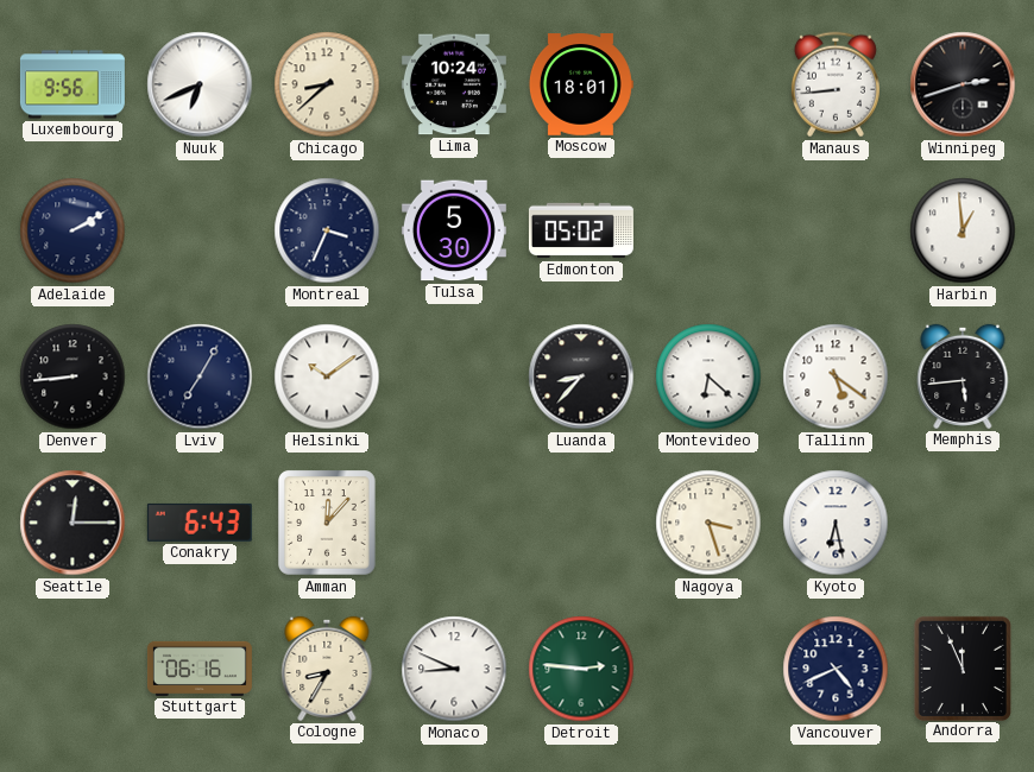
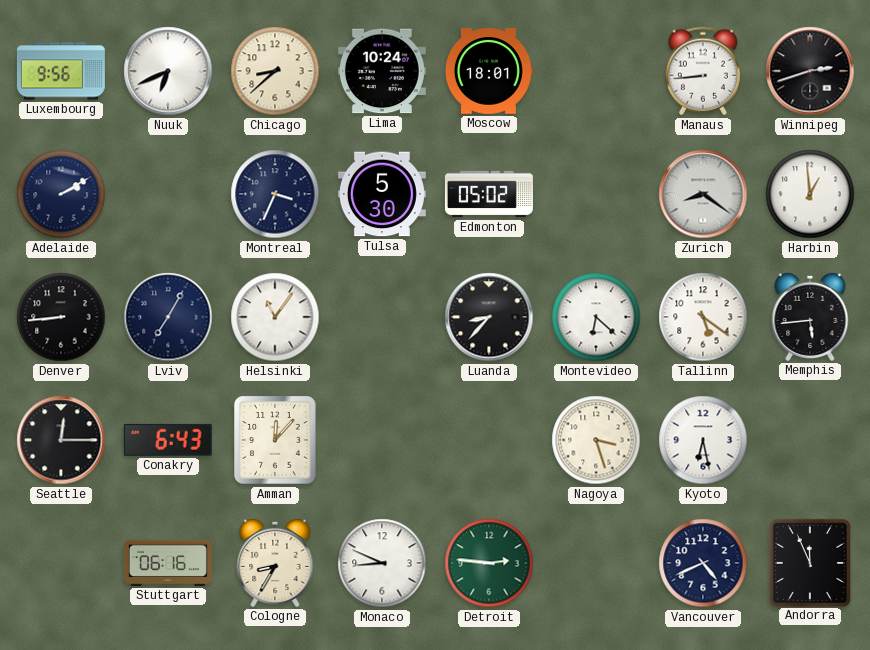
Zurich: none -> 8:21 (703, 194)
Helsinki: 10:09 -> 11:06 (275, 317)
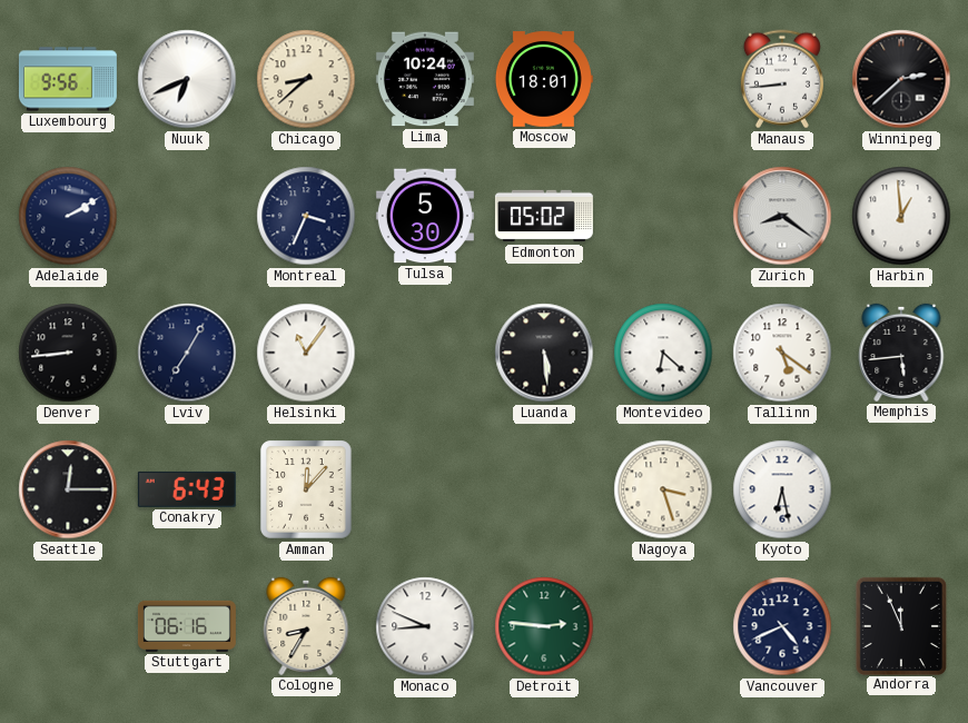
Winnipeg: 2:42 -> 2:38 (901, 79)
Luanda: 8:37 -> 5:29 (544, 353)
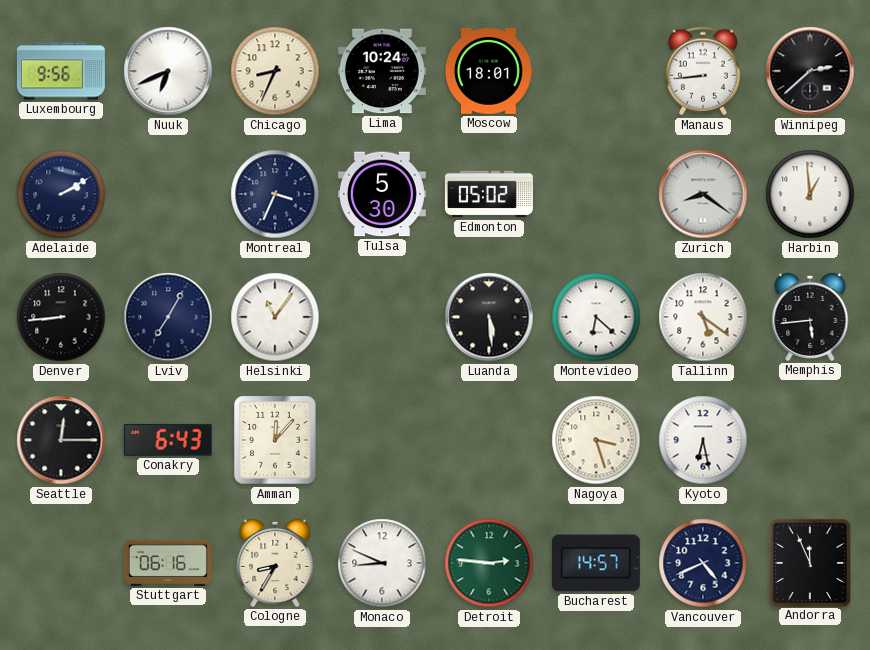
Chicago: 8:38 -> 8:34 (275, 71)
Bucharest: none -> 14:57 (596, 563)
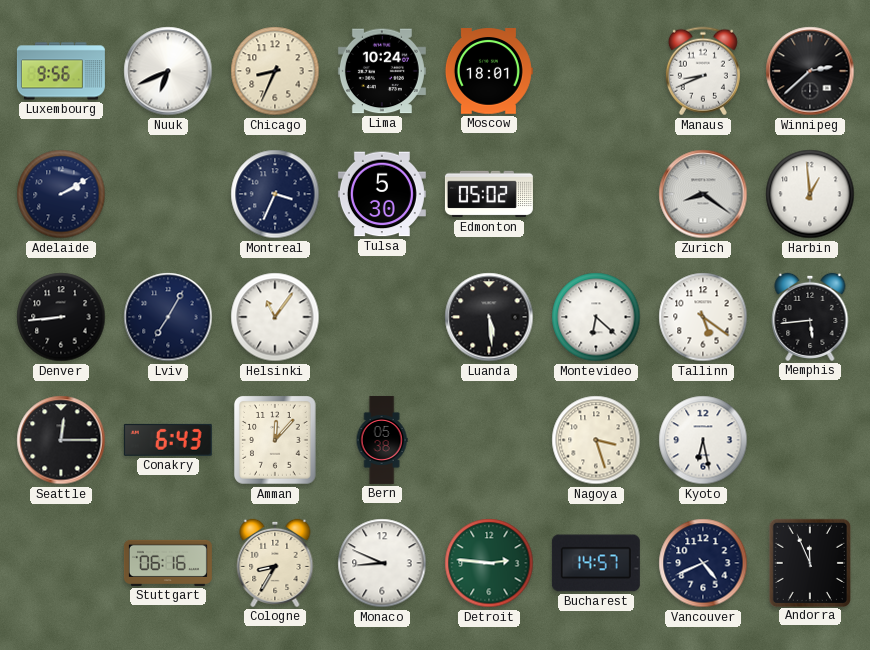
Manaus: 8:44 -> 8:41 (703, 71)
Bern: none -> 05:38 (382, 440)
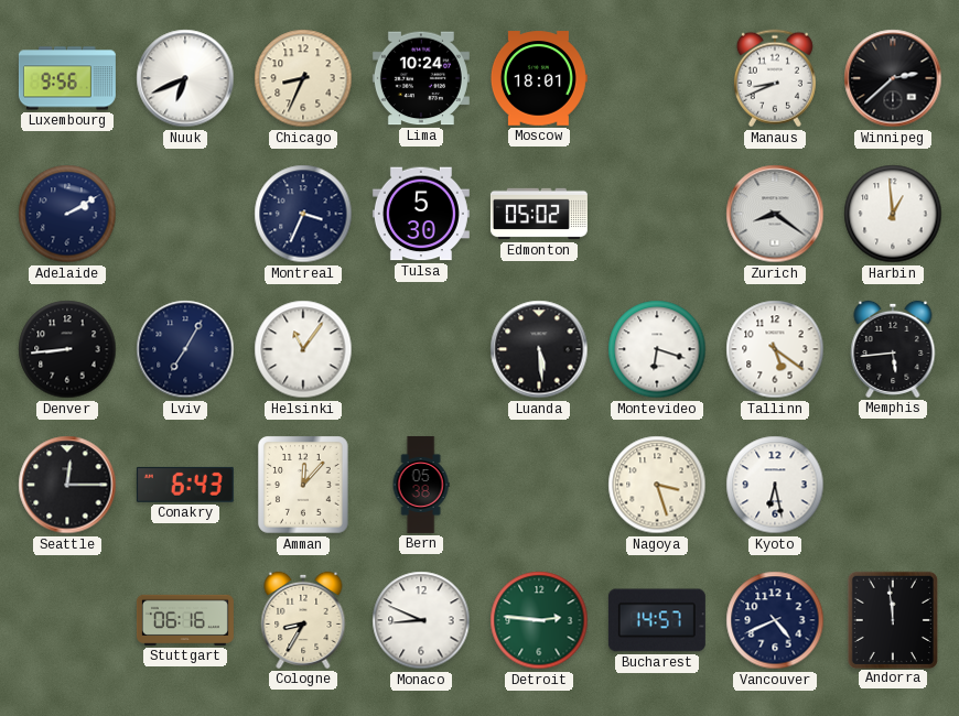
Montevideo: 6:22 -> 6:18 (657, 349)
Andorra: 11:56 -> 11:59 (893, 619)
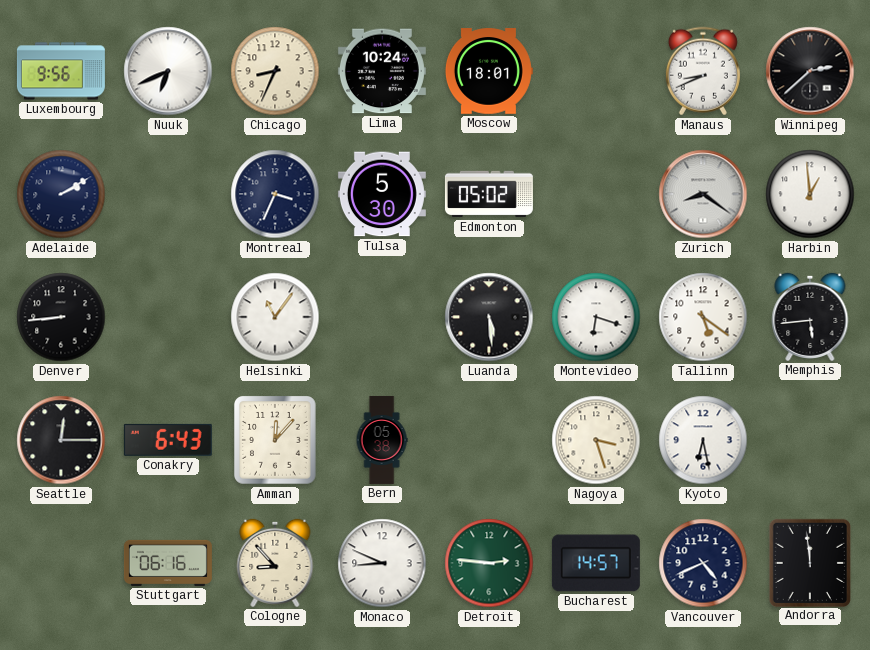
Lviv: 7:05 -> none (185, 349)
Cologne: 8:35 -> 8:53 (275, 563)
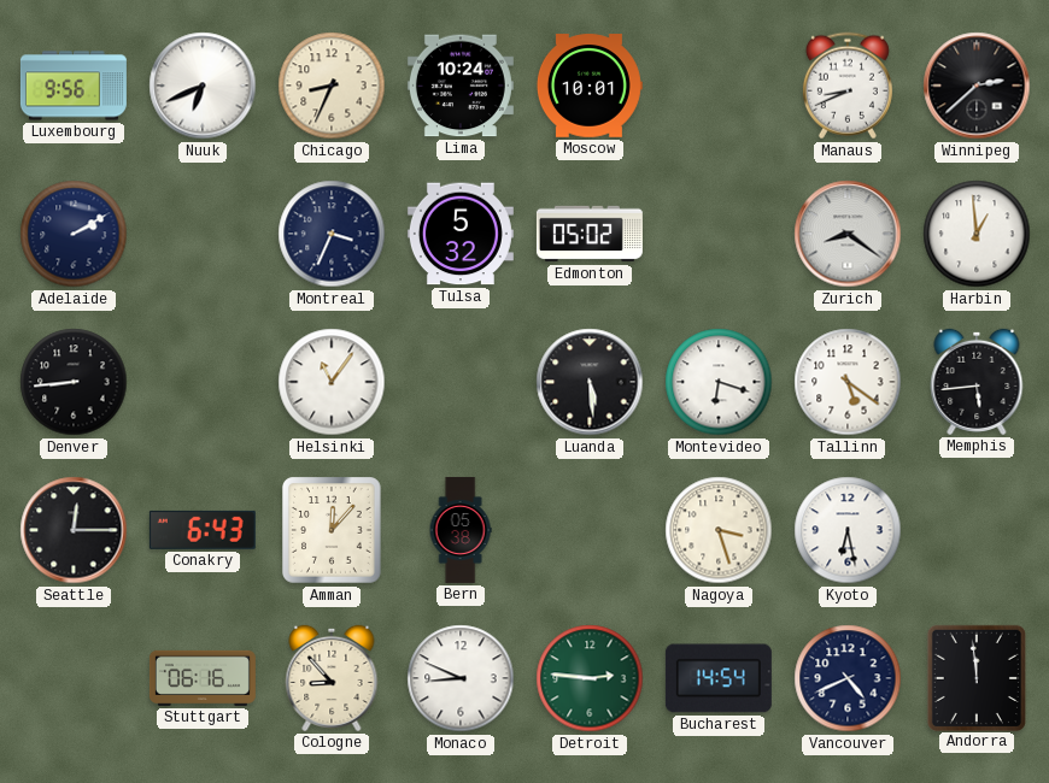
Moscow: 18:01 -> 10:01 (590, 86)
Tulsa: 5:30 -> 5:32 (461, 234)
Bucharest: 14:57 -> 14:54 (719, 678)
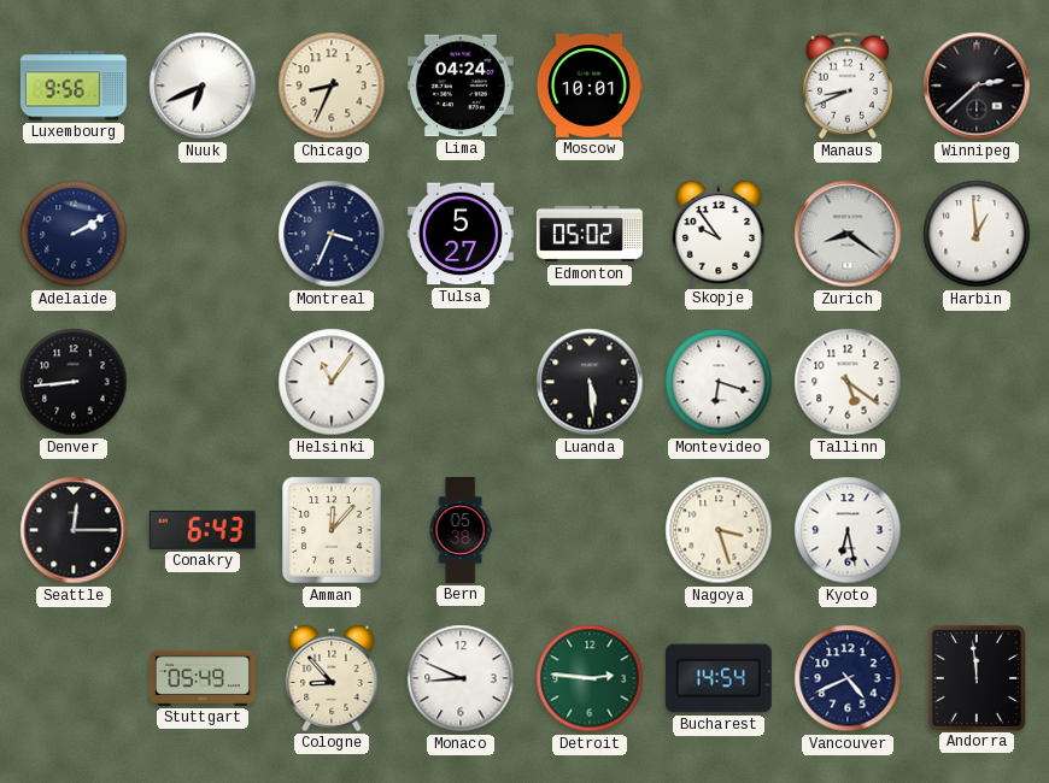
Lima: 10:24 -> 04:24 (461, 86)
Tulsa: 5:32 -> 5:27 (461, 234)
Skopje: none -> 9:54 (719, 234)
Memphis: 5:44 -> none (977, 382)
Stuttgart: 06:16 -> 05:49 (203, 678)
